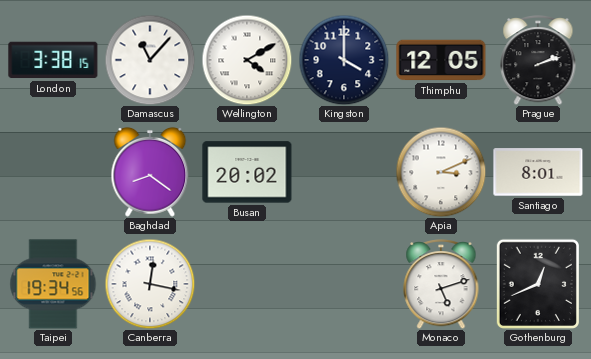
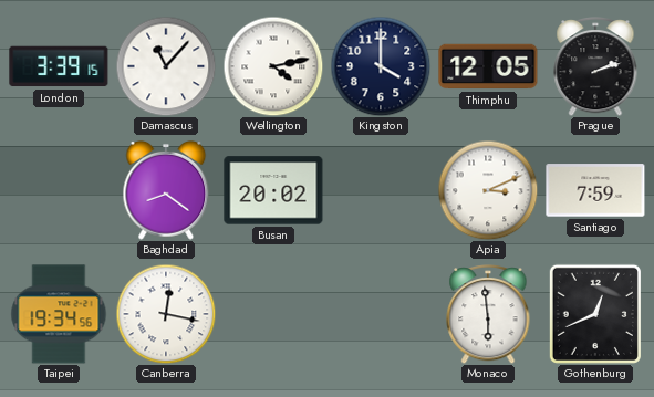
London: 3:38 -> 3:39 (59, 66)
Wellington: 4:10 -> 4:13 (273, 66)
Santiago: 8:01 -> 7:59 (595, 190)
Monaco: 5:12 -> 5:59 (488, 315)
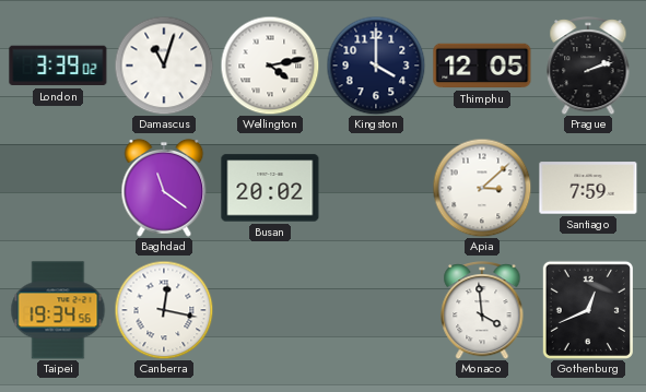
London: 3:39:15 -> 3:39:02 (58, 66)
Damascus: 11:07 -> 11:03 (164, 66)
Baghdad: 8:21 -> 11:21 (164, 188)
Apia: 3:11 -> 3:08 (482, 188)
Monaco: 5:59 -> 3:59 (482, 311)
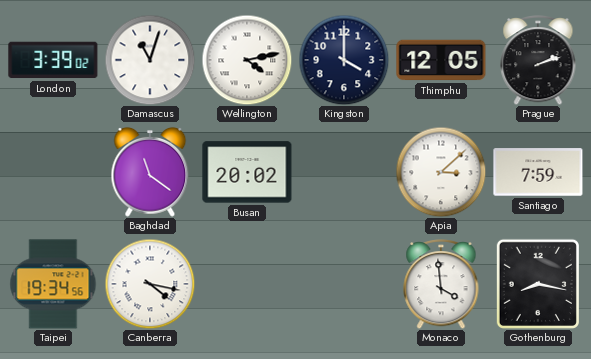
Canberra: 12:17 -> 4:17 (150, 284)
Gothenburg: 12:41 -> 8:17 (538, 284)
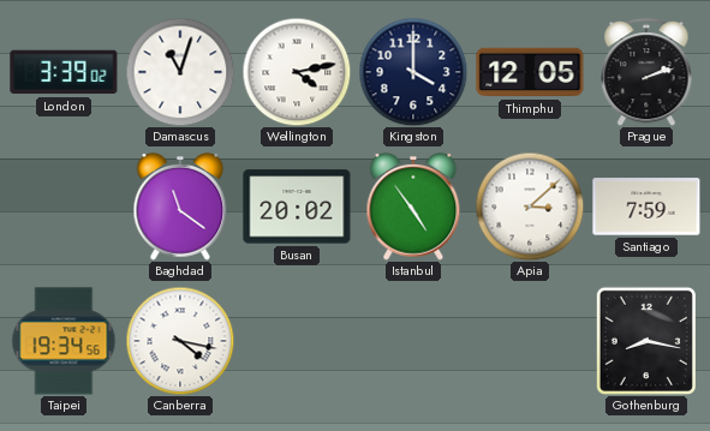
Istanbul: none -> 4:54 (413, 206)
Monaco: 3:59 -> none (441, 285)
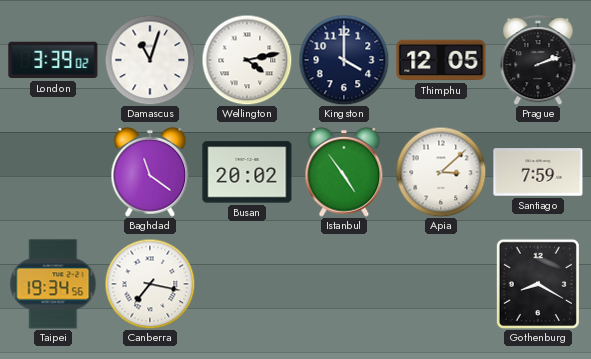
Canberra: 4:17 -> 7:17 (150, 284)
Gothenburg: 8:17 -> 8:20 (538, 284)
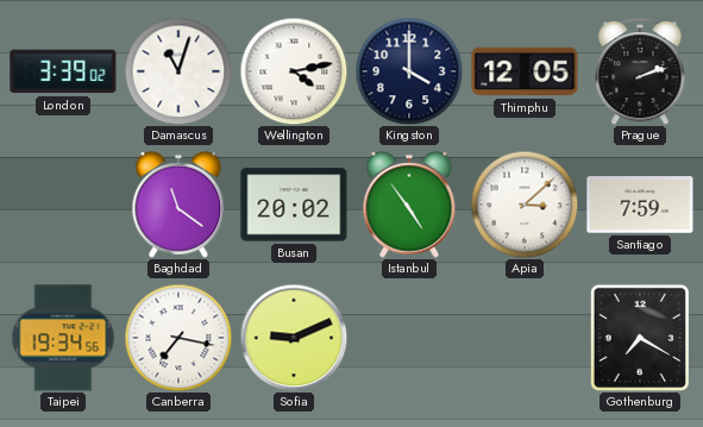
Sofia: none -> 9:11 (294, 338)
Gothenburg: 8:20 -> 7:20 (640, 338)
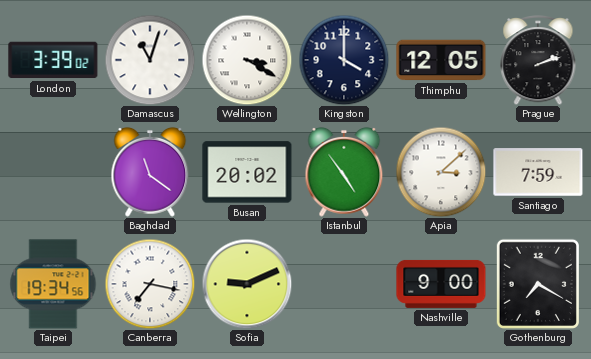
Wellington: 4:13 -> 3:20 (247, 60)
Nashville: none -> 9:00 (441, 284)
